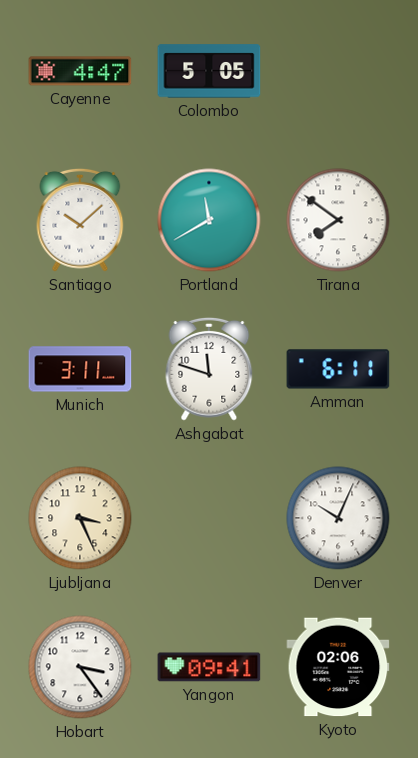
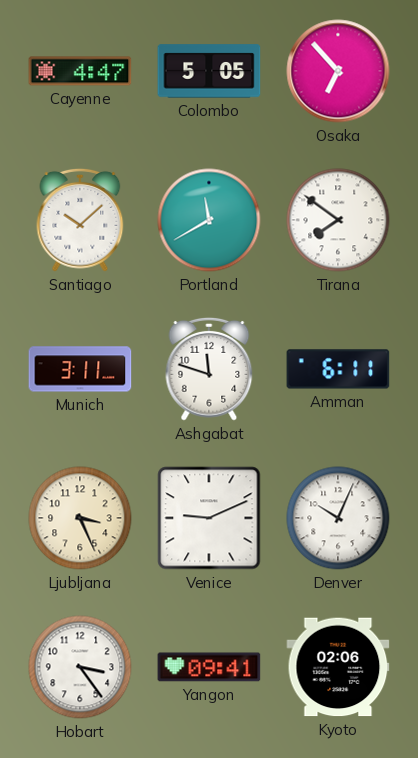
Osaka: none -> 6:53 (338, 71)
Venice: none -> 9:11 (209, 518)
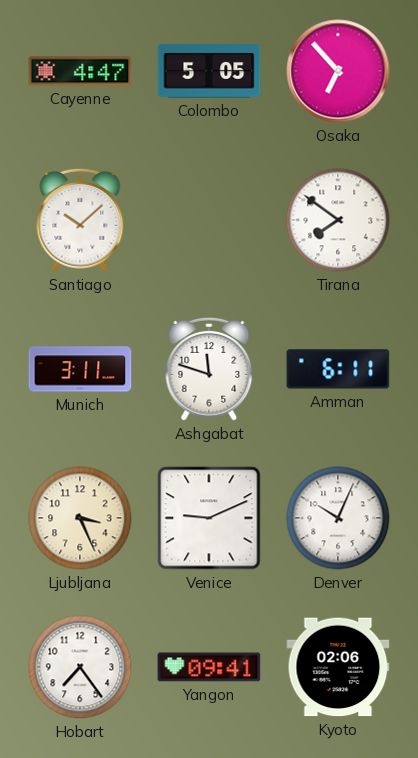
Portland: 11:40 -> none (209, 220)
Hobart: 3:24 -> 7:24 (80, 667)
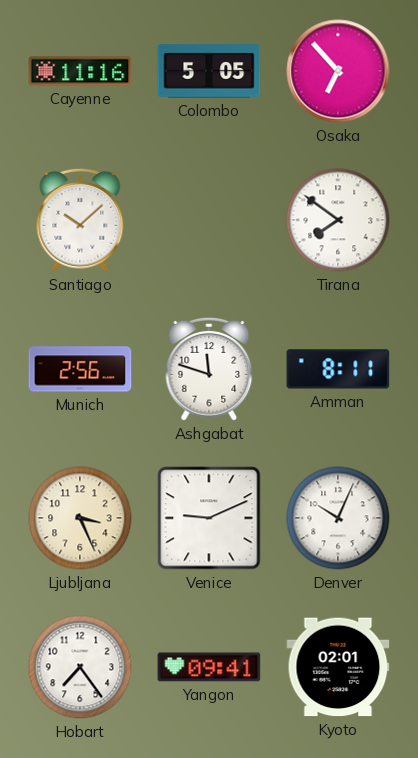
Cayenne: 4:47 -> 11:16 (80, 71)
Munich: 3:11 -> 2:56 (80, 369)
Amman: 6:11 -> 8:11 (338, 369)
Kyoto: 02:06 -> 02:01 (338, 667)
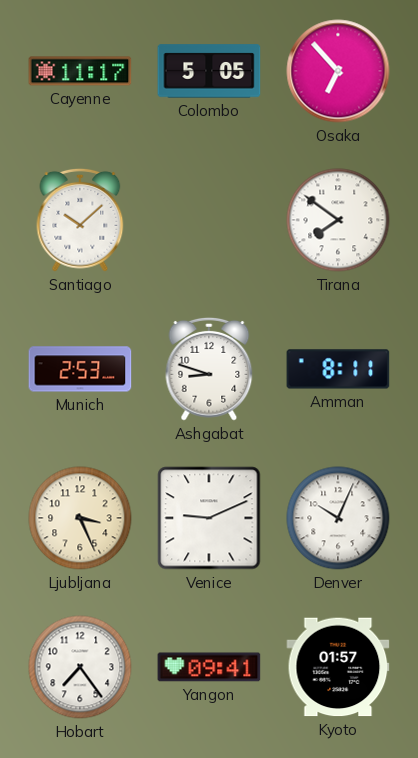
Cayenne: 11:16 -> 11:17 (80, 71)
Munich: 2:56 -> 2:53 (80, 369)
Ashgabat: 11:48 -> 8:48 (209, 369)
Kyoto: 02:01 -> 01:57 (338, 667)
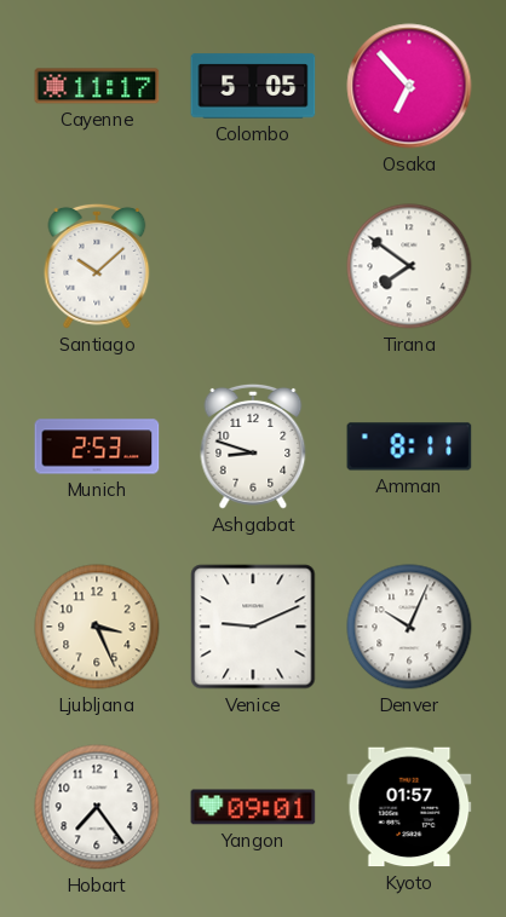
Yangon: 09:41 -> 09:01 (253, 807)
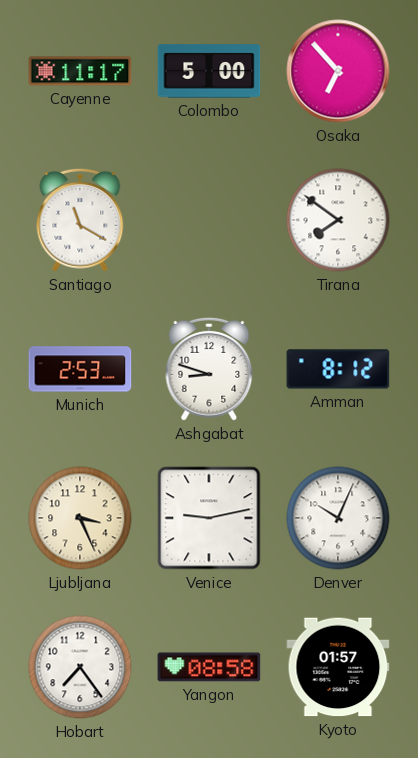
Colombo: 5:05 -> 5:00 (209, 71)
Santiago: 10:08 -> 11:20 (80, 220)
Amman: 8:11 -> 8:12 (338, 369)
Venice: 9:11 -> 9:13 (209, 518)
Yangon: 09:01 -> 08:58 (209, 667)
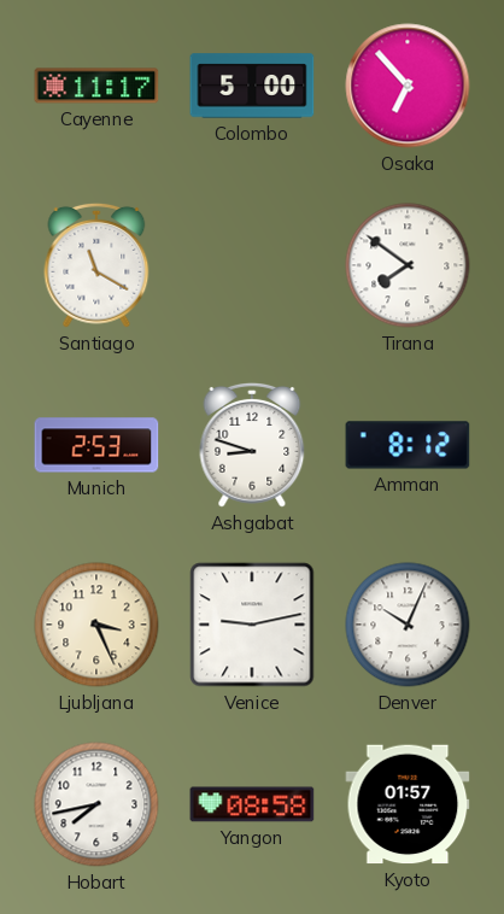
Hobart: 7:24 -> 7:43 (96, 804)
